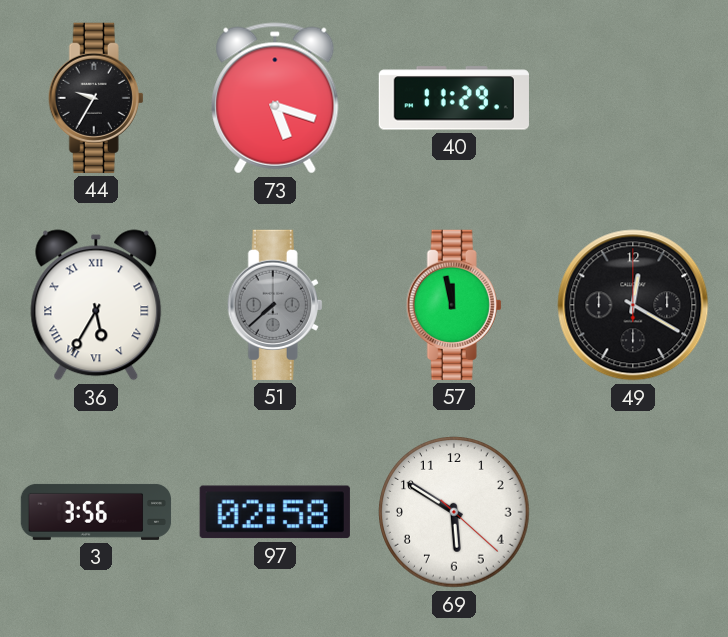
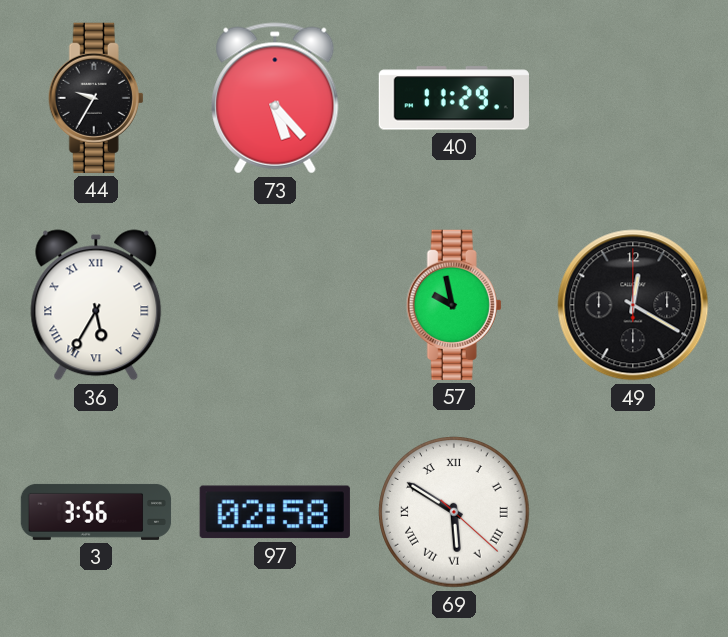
73: 5:18 -> 5:23 (275, 98)
51: 7:38 -> none (275, 305)
57: 11:58 -> 9:58 (454, 305)
69 numerals: Arabic -> Roman (454, 512)
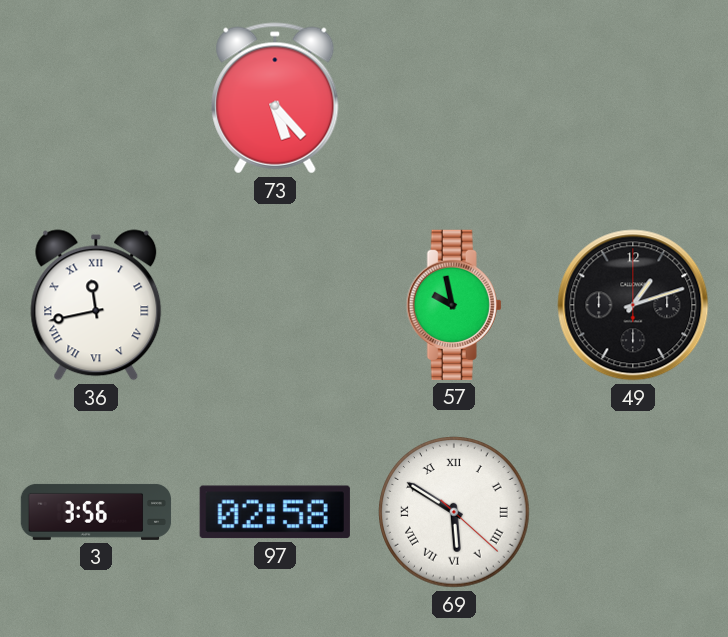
44: 9:35 -> none (96, 98)
40: 11:29 -> none (454, 98)
36: 5:35 -> 11:43 (96, 305)
49: 12:20 -> 1:12 (633, 305)
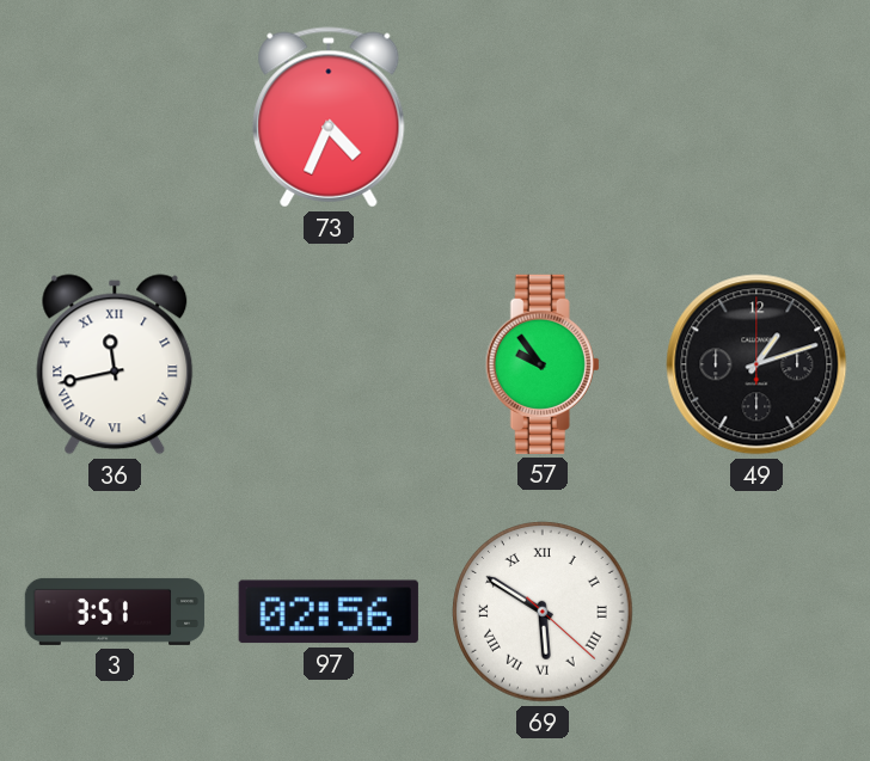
73: 5:23 -> 4:34 (329, 117)
57: 9:58 -> 9:54 (543, 364)
3: 3:56 -> 3:51 (115, 612)
97: 02:58 -> 02:56 (329, 612)
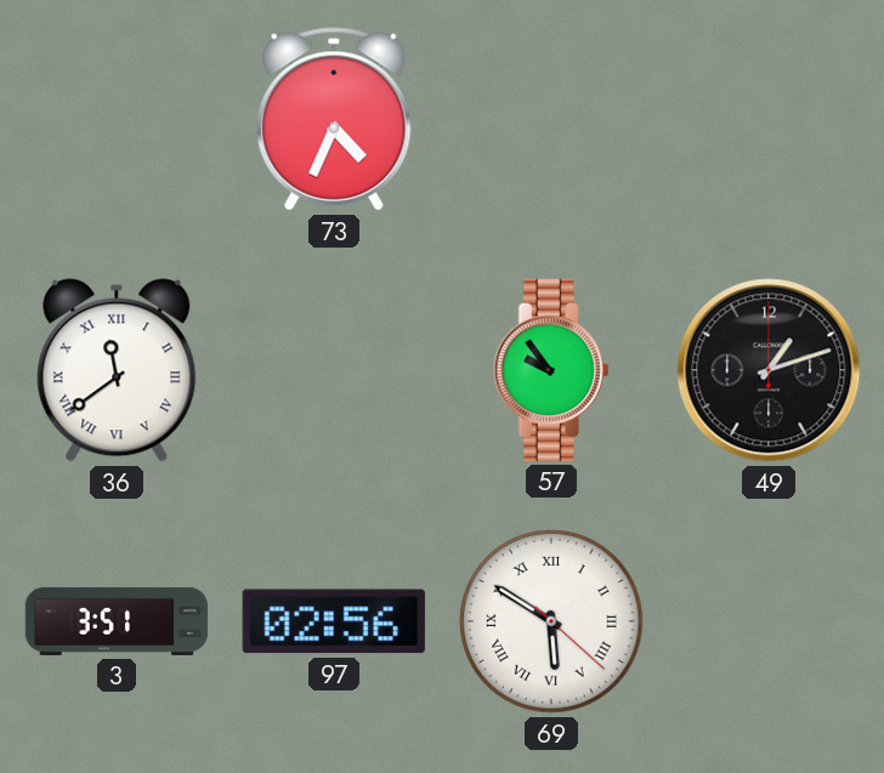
36: 11:43 -> 11:39 (117, 370)
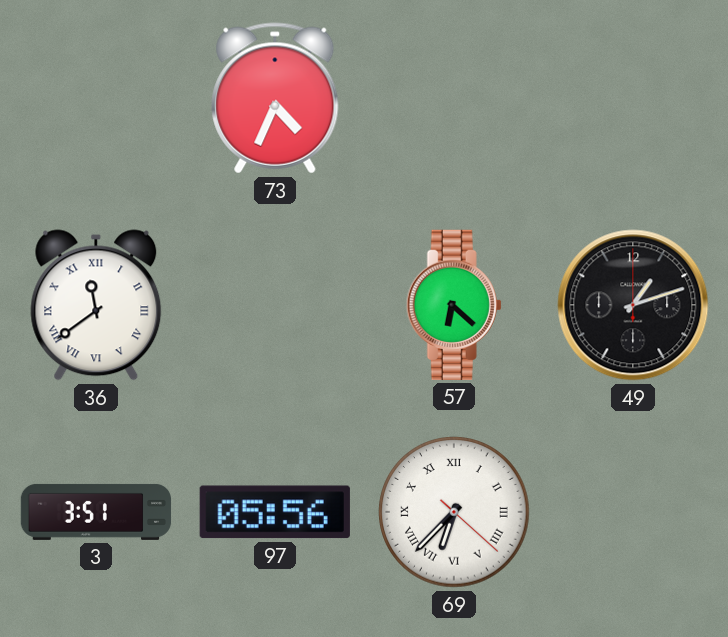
57: 9:54 -> 6:22 (454, 305)
97: 02:56 -> 05:56 (275, 512)
69: 5:50 -> 6:37 (454, 512)
